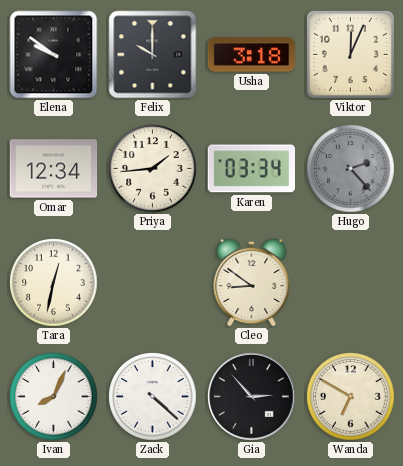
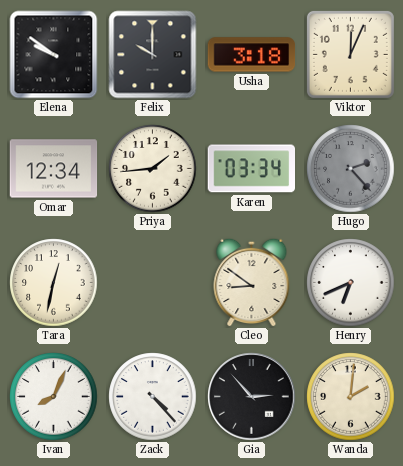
Henry: none -> 6:41 (351, 283)
Zack: 4:22 -> 4:23 (153, 397)
Wanda: 6:50 -> 2:01 (351, 397)
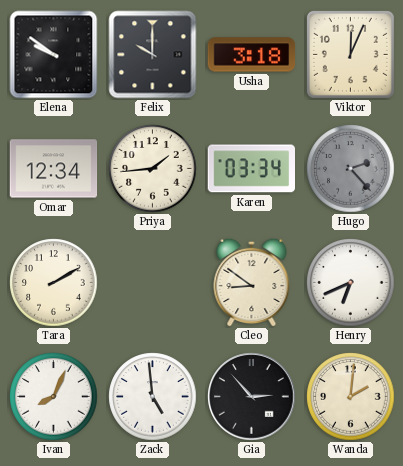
Tara: 12:32 -> 2:10 (54, 283)
Zack: 4:23 -> 4:59 (153, 397)
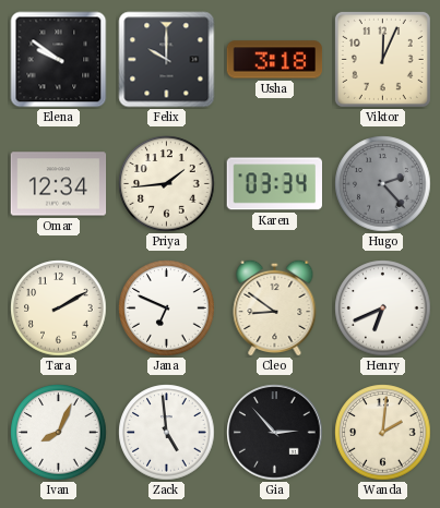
Jana: none -> 6:49 (167, 309)
